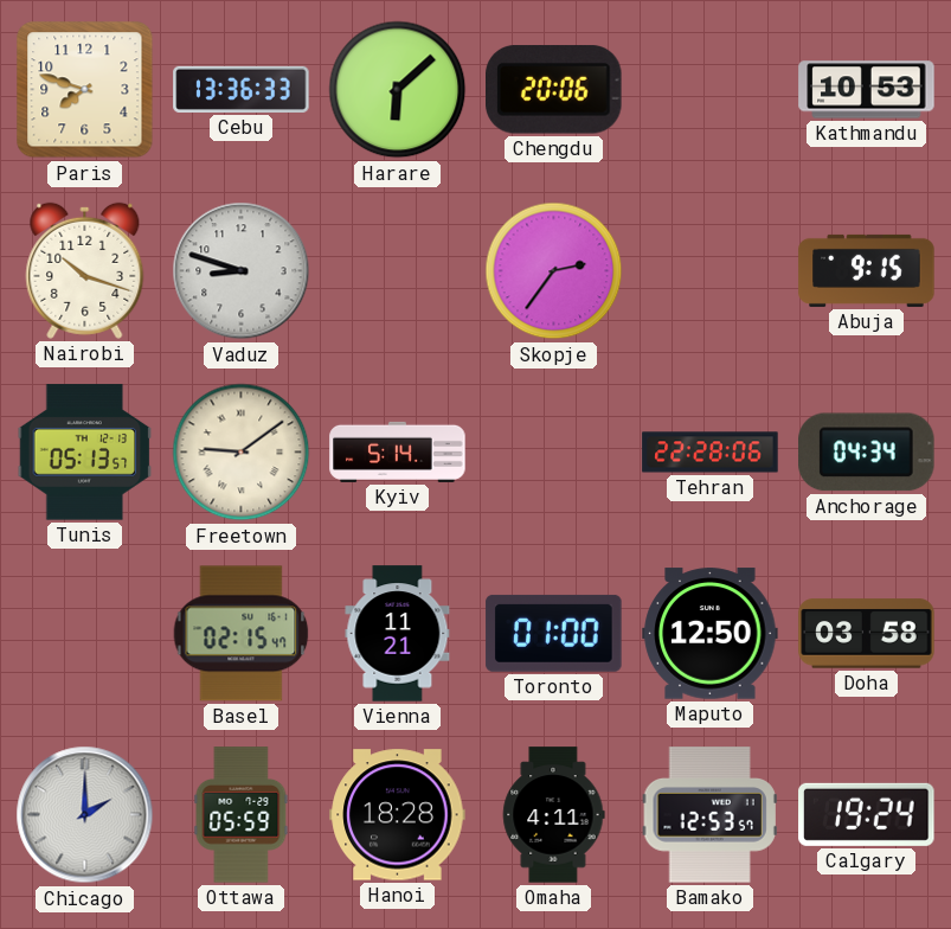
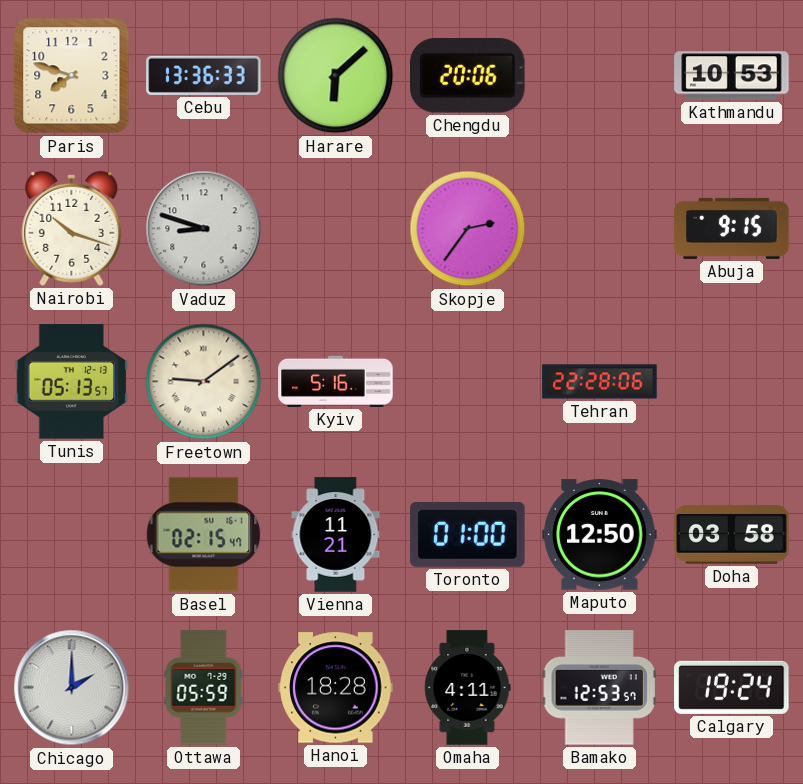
Kyiv: 5:14 -> 5:16 (336, 381)
Anchorage: 04:34 -> none (867, 453)
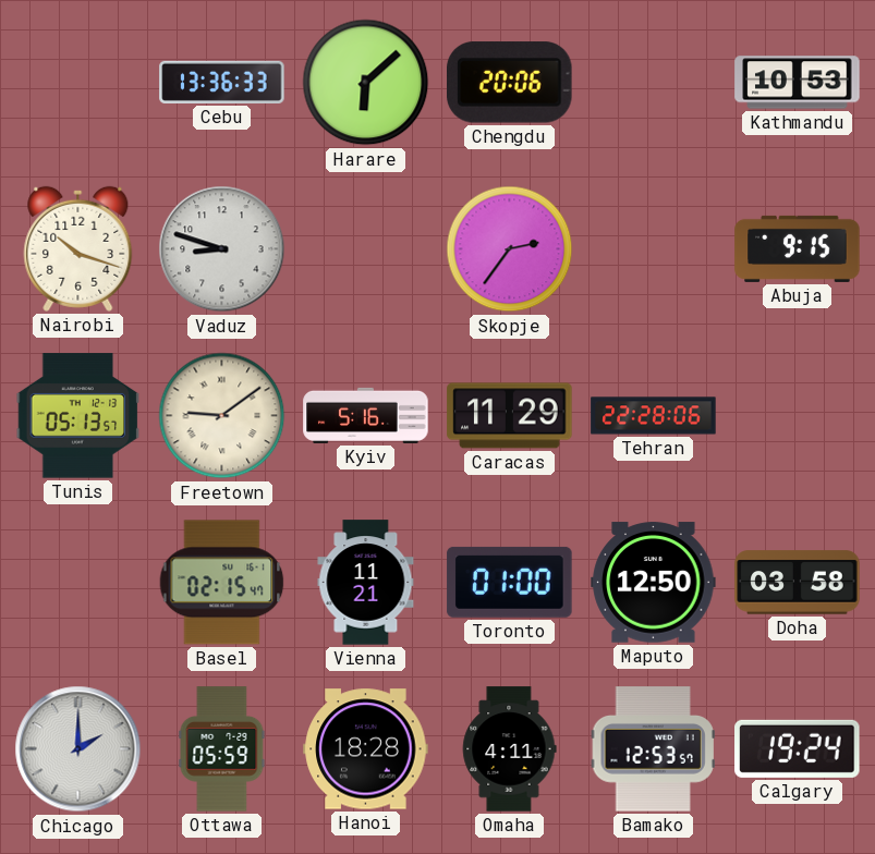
Paris: 7:48 -> none (72, 76)
Caracas: none -> 11:29 (510, 416)
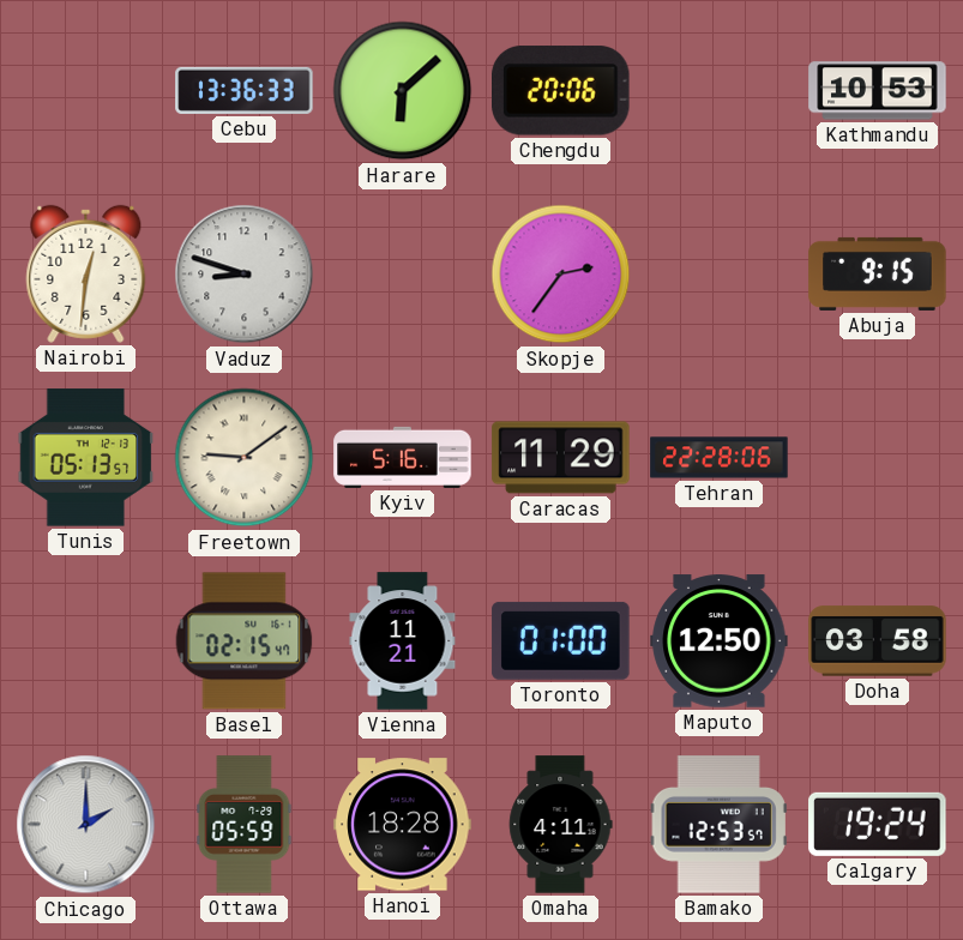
Nairobi: 10:18 -> 12:31 (86, 273)
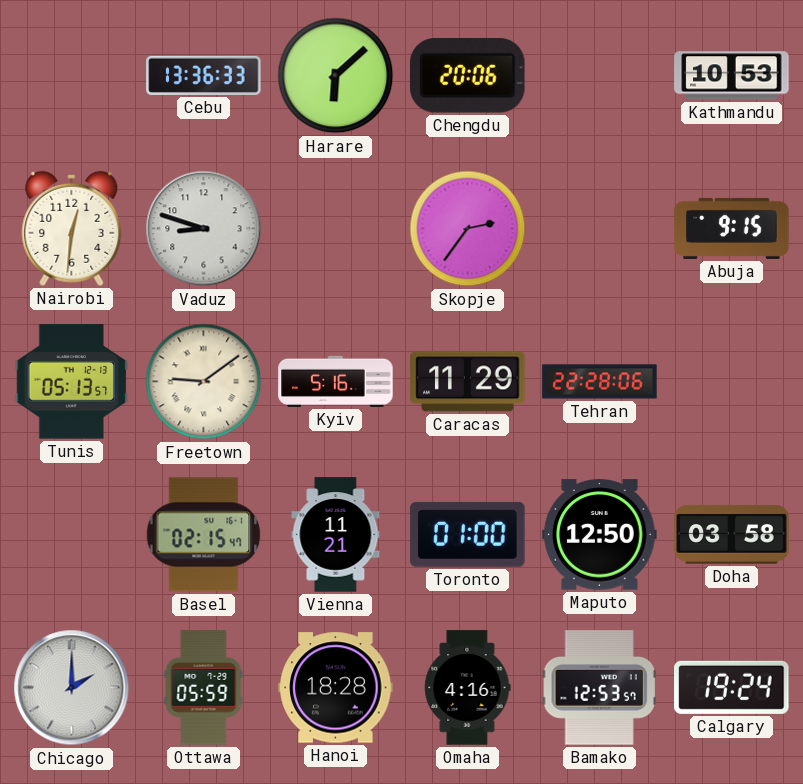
Omaha: 4:11 -> 4:16 (467, 688)
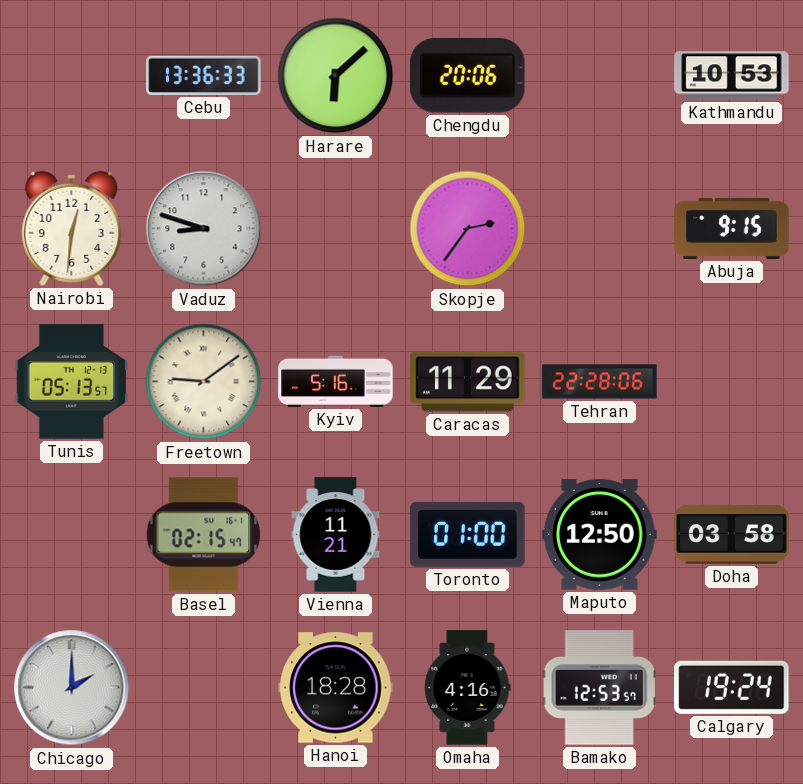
Ottawa: 05:59 -> none (204, 688)
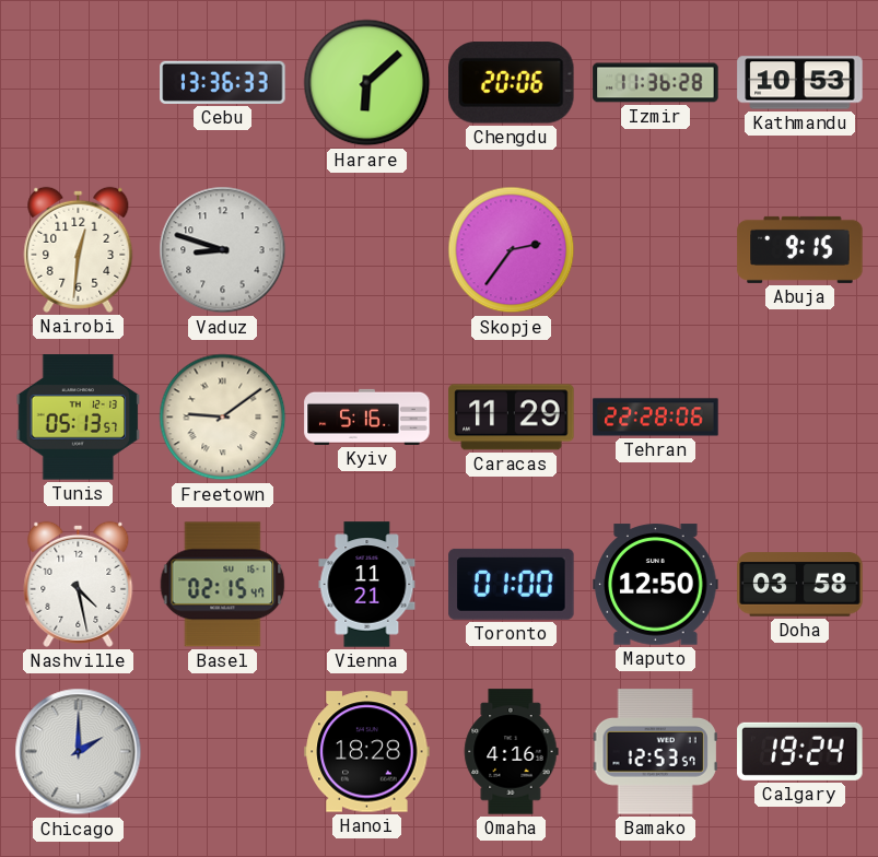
Izmir: none -> 11:36 (656, 83)
Nashville: none -> 4:28 (79, 584)
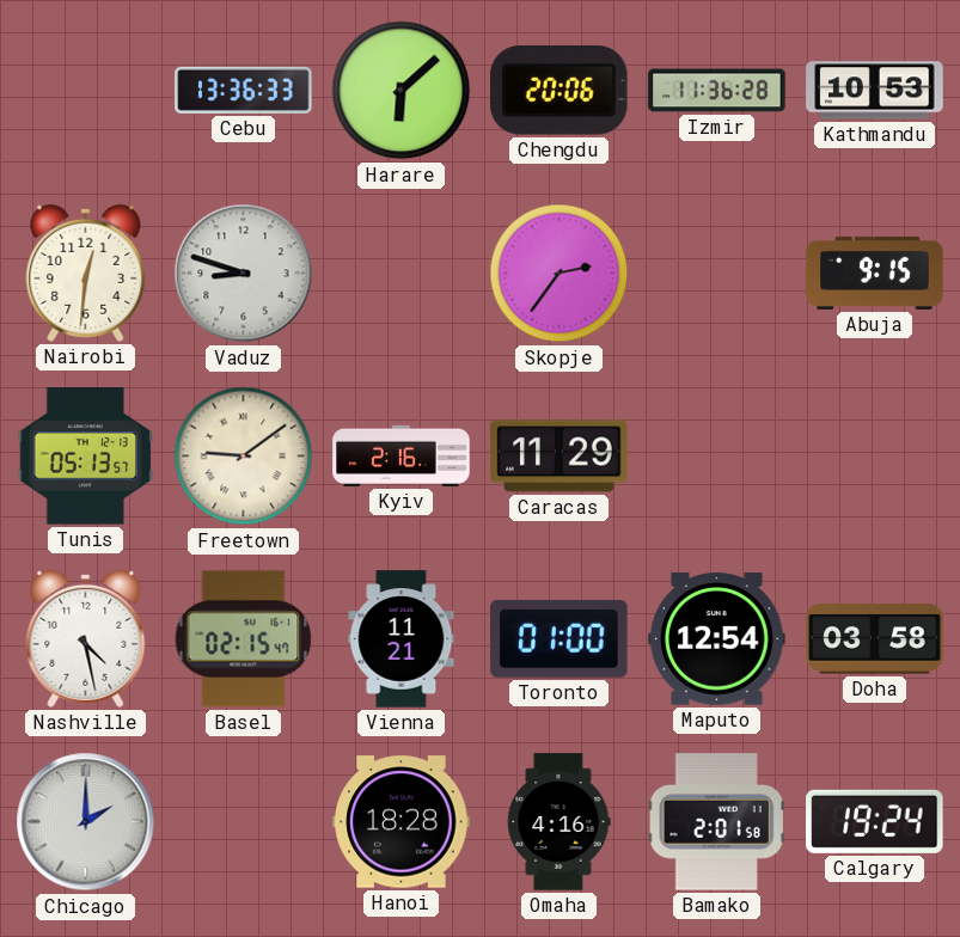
Kyiv: 5:16 -> 2:16 (402, 455)
Tehran: 22:28 -> none (656, 418)
Maputo: 12:50 -> 12:54 (717, 639)
Bamako: 12:53 -> 2:01 (716, 822)
